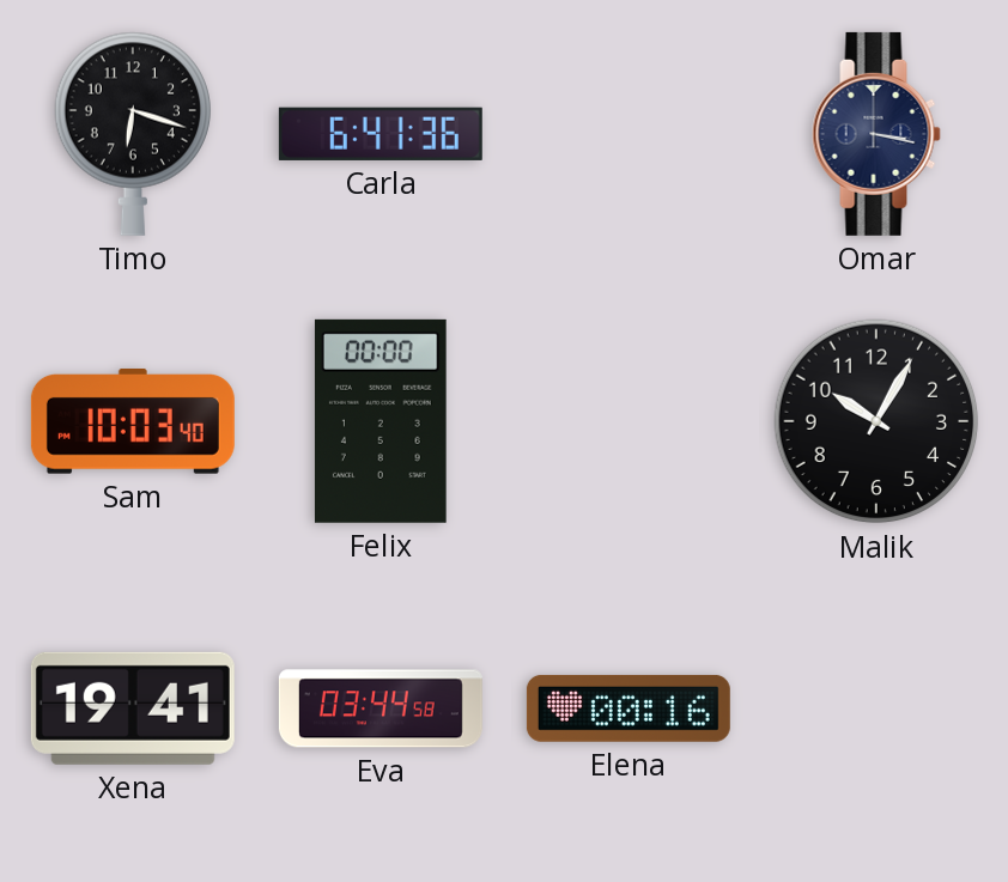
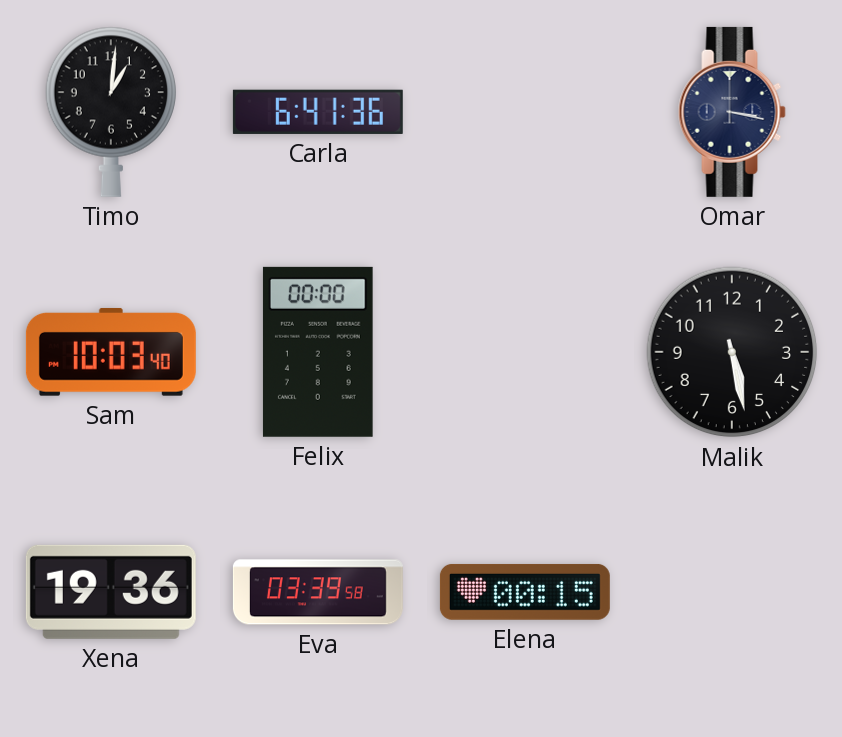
Timo: 6:18 -> 1:01 (110, 112)
Malik: 10:05 -> 5:28 (732, 352)
Xena: 19:41 -> 19:36 (111, 592)
Eva: 03:44 -> 03:39 (318, 592)
Elena: 00:16 -> 00:15 (525, 592)
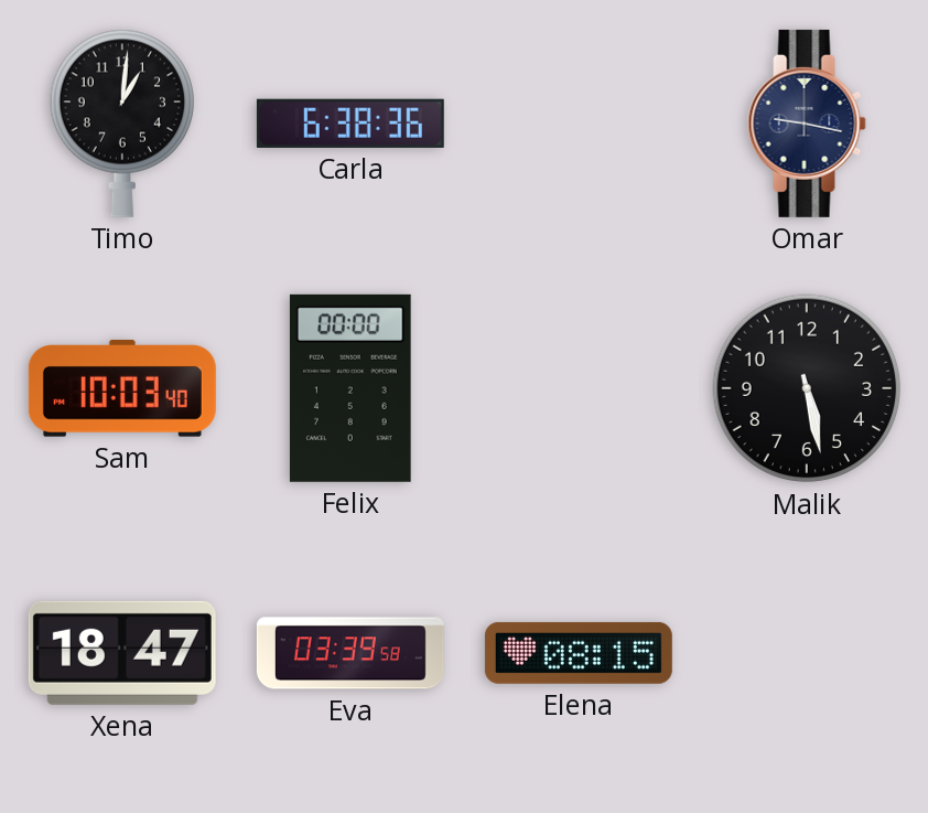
Carla: 6:41 -> 6:38 (350, 124)
Omar: 3:17 -> 9:17 (807, 124)
Xena: 19:36 -> 18:47 (122, 653)
Elena: 00:15 -> 08:15 (579, 653)
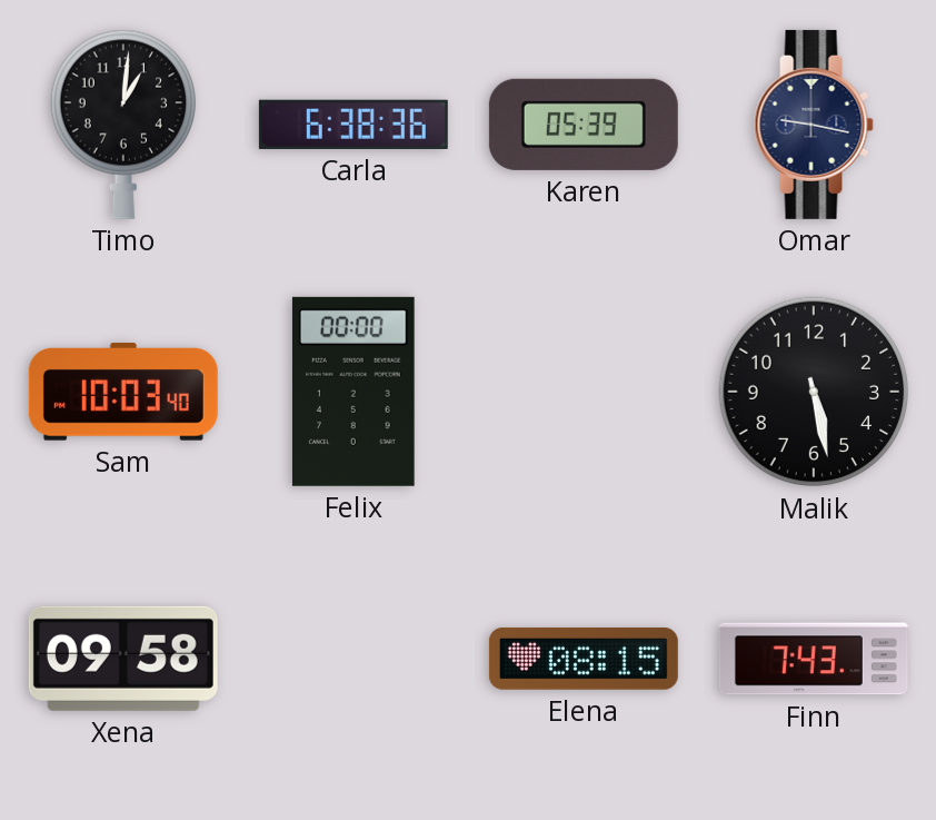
Karen: none -> 05:39 (584, 125)
Xena: 18:47 -> 09:58 (123, 659)
Eva: 03:39 -> none (350, 653)
Finn: none -> 7:43 (814, 659)
